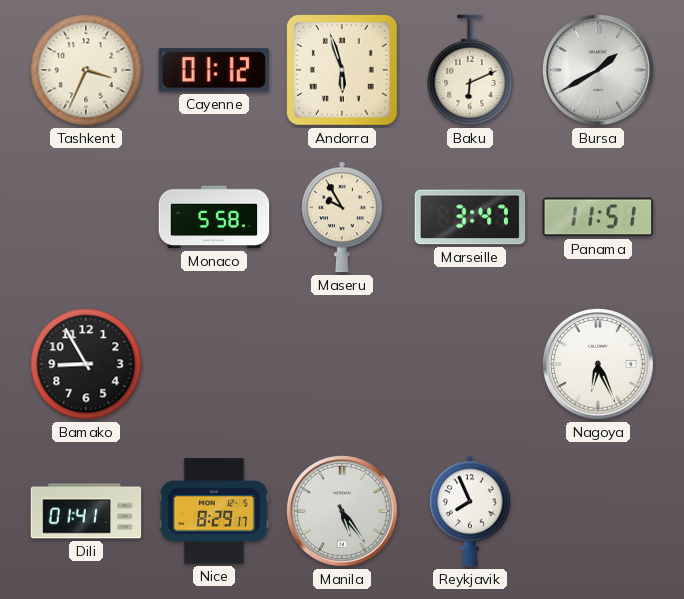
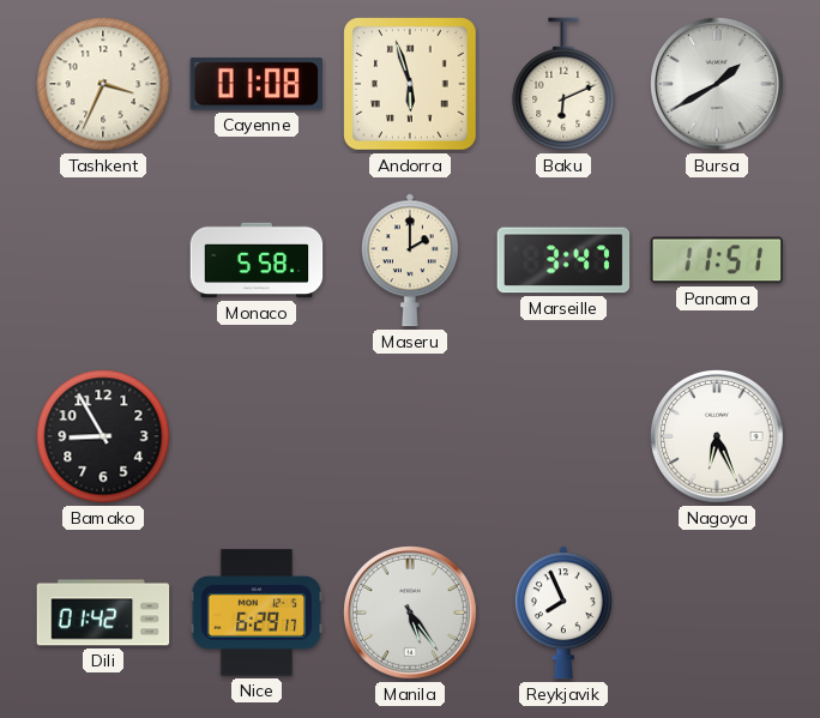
Cayenne: 01:12 -> 01:08 (255, 84)
Maseru: 9:55 -> 2:00 (410, 260)
Dili: 01:41 -> 01:42 (103, 613)
Nice: 8:29 -> 6:29 (257, 613)
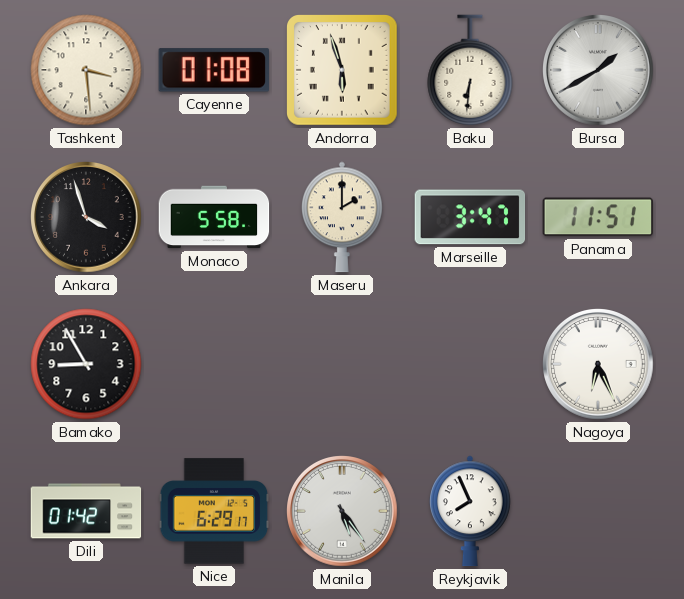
Tashkent: 3:34 -> 3:29 (86, 70)
Baku: 6:11 -> 6:31 (470, 70)
Ankara: none -> 3:57 (86, 217)
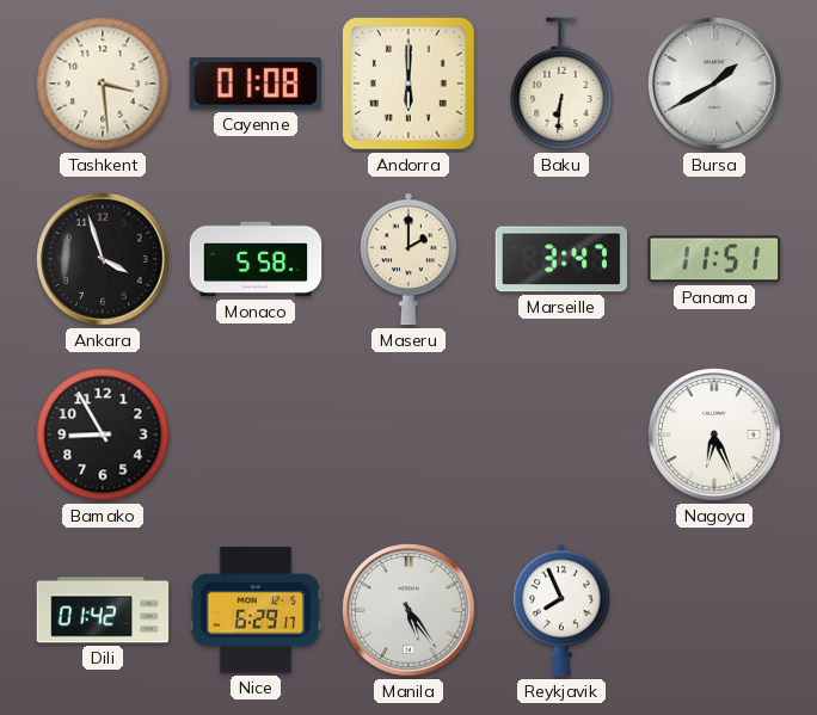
Andorra: 5:57 -> 6:00 (410, 85)
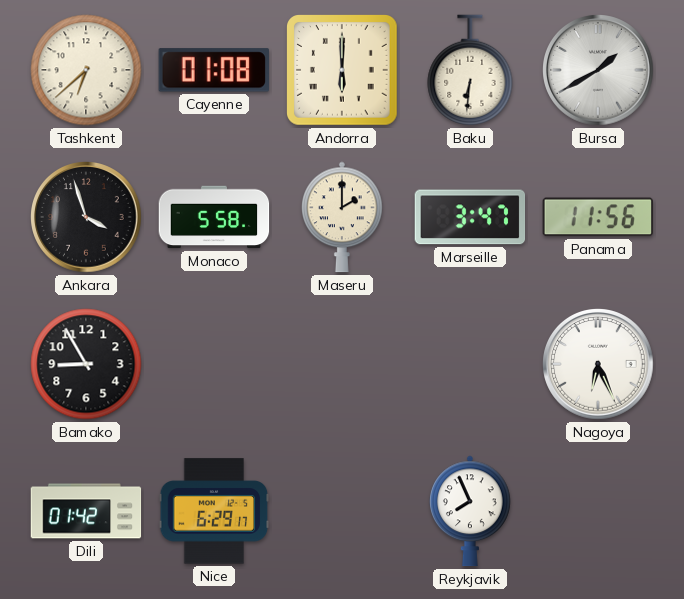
Tashkent: 3:29 -> 6:38 (86, 70)
Panama: 11:51 -> 11:56 (597, 217)
Manila: 5:24 -> none (408, 610)
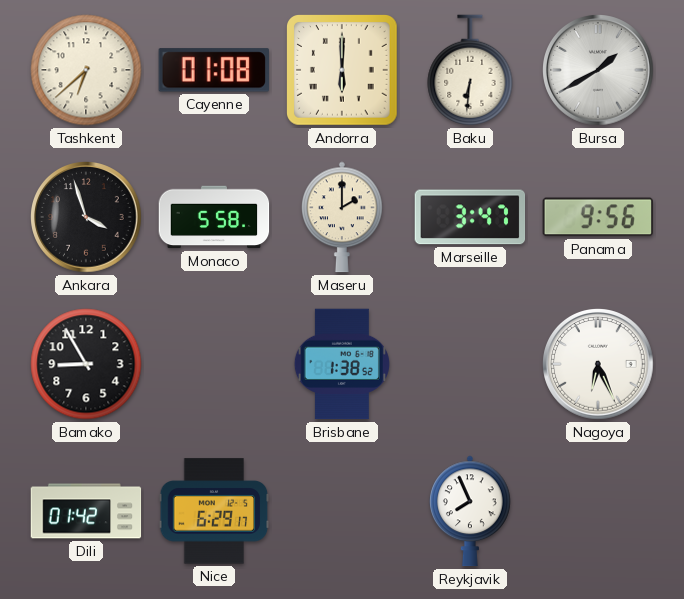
Panama: 11:56 -> 9:56 (597, 217)
Brisbane: none -> 1:38 (342, 364)
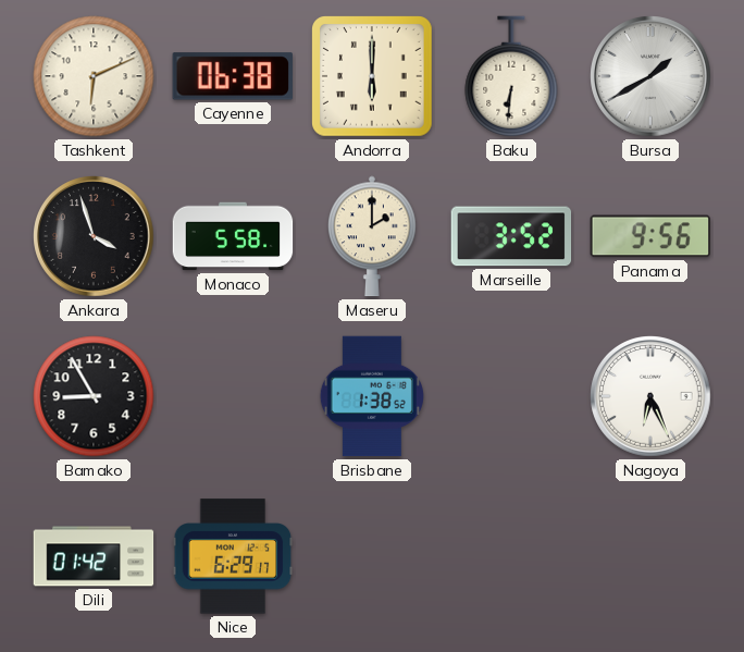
Tashkent: 6:38 -> 6:11 (94, 76)
Cayenne: 01:08 -> 06:38 (232, 76)
Marseille: 3:47 -> 3:52 (511, 236)
Reykjavik: 7:56 -> none (470, 511)
